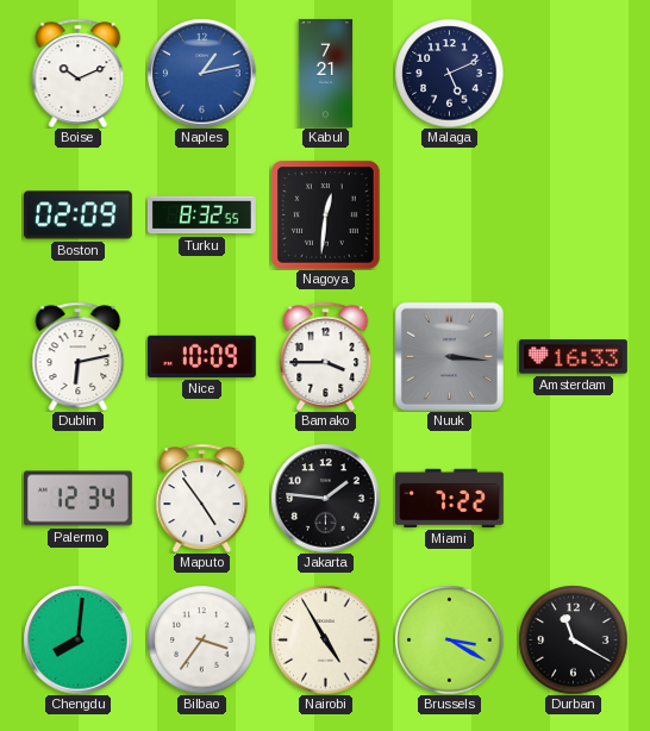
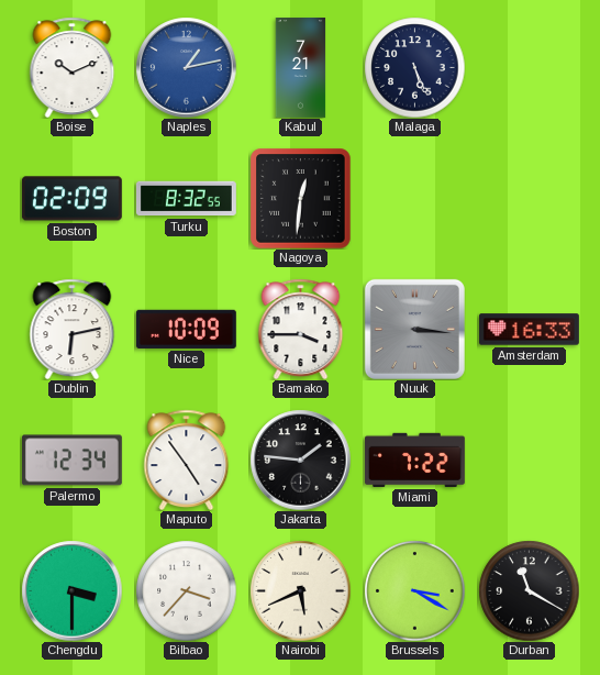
Malaga: 5:11 -> 5:26 (414, 67)
Chengdu: 8:01 -> 3:30 (71, 590)
Bilbao: 3:36 -> 3:37 (186, 590)
Nairobi: 4:55 -> 5:41 (300, 590)
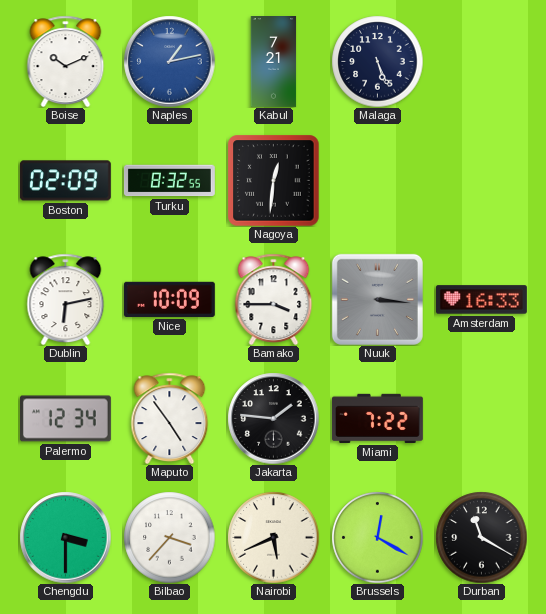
Brussels: 3:20 -> 12:20 (377, 537)
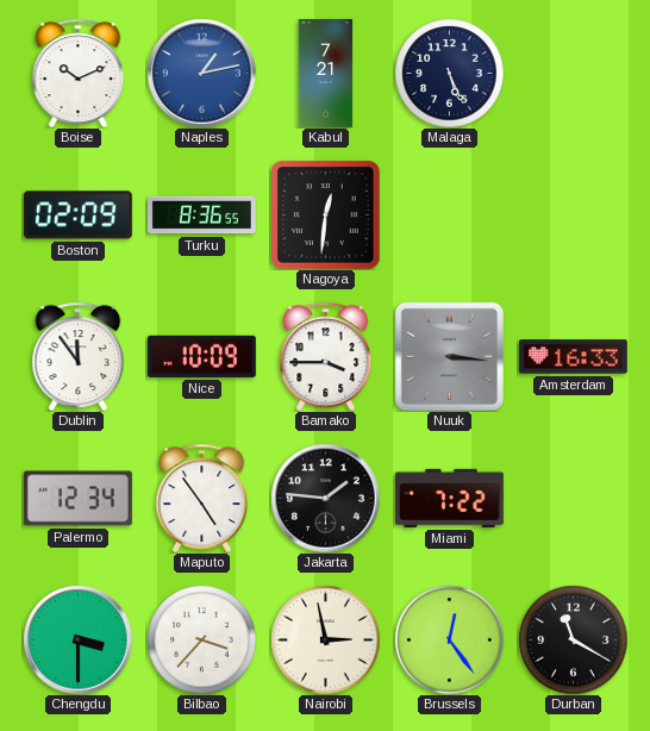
Turku: 8:32 -> 8:36 (201, 215)
Dublin: 6:13 -> 11:54 (79, 356)
Nairobi: 5:41 -> 2:58 (325, 639)
Brussels: 12:20 -> 12:24 (449, 639)
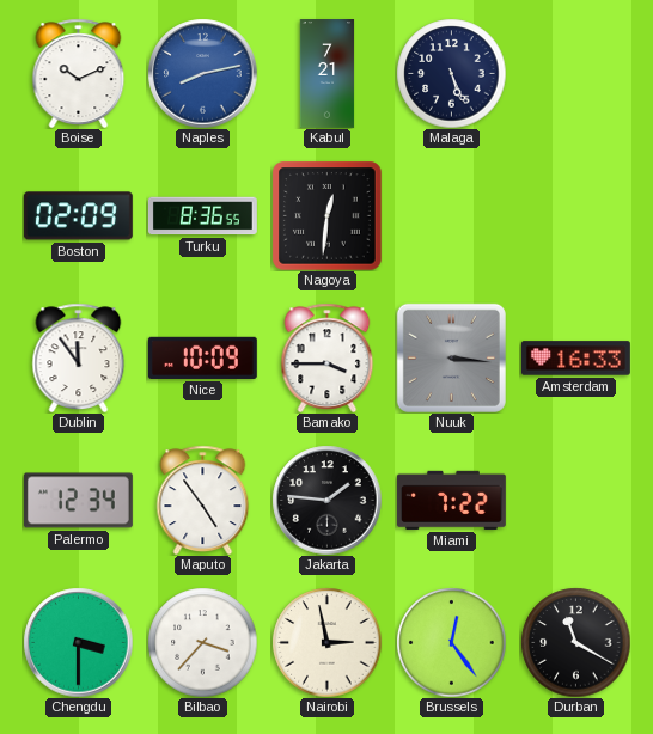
Naples: 1:13 -> 8:13 (202, 73)
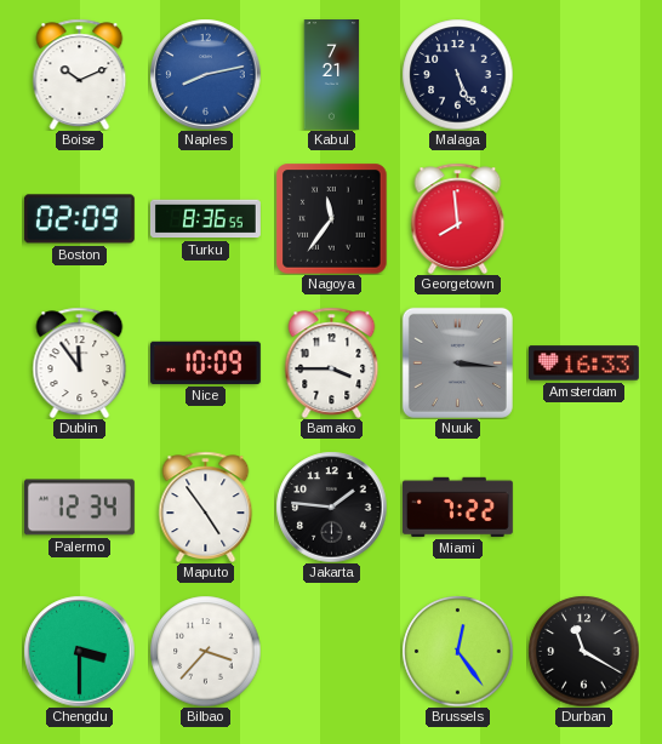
Nagoya: 12:31 -> 11:36 (331, 218)
Georgetown: none -> 7:59 (458, 218)
Nairobi: 2:58 -> none (326, 642)
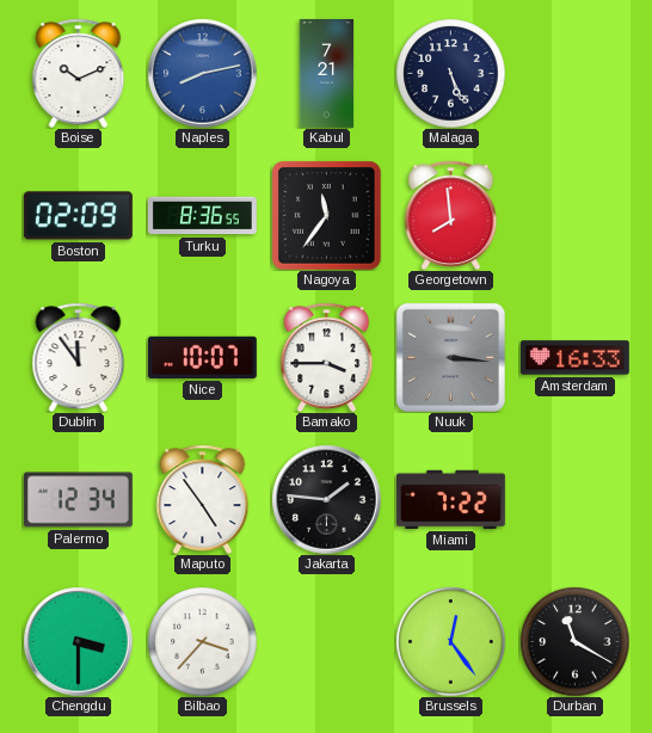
Nice: 10:09 -> 10:07 (202, 357)
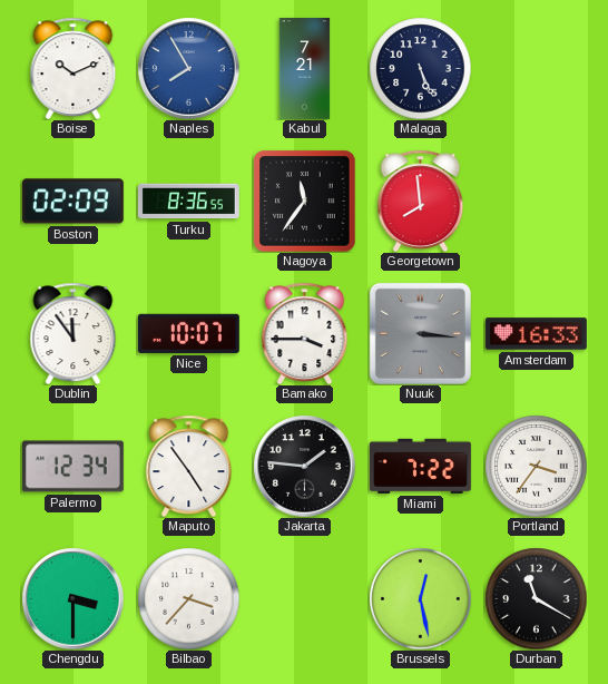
Naples: 8:13 -> 7:55 (188, 68)
Portland: none -> 3:36 (536, 466)
Brussels: 12:24 -> 12:28 (420, 598)
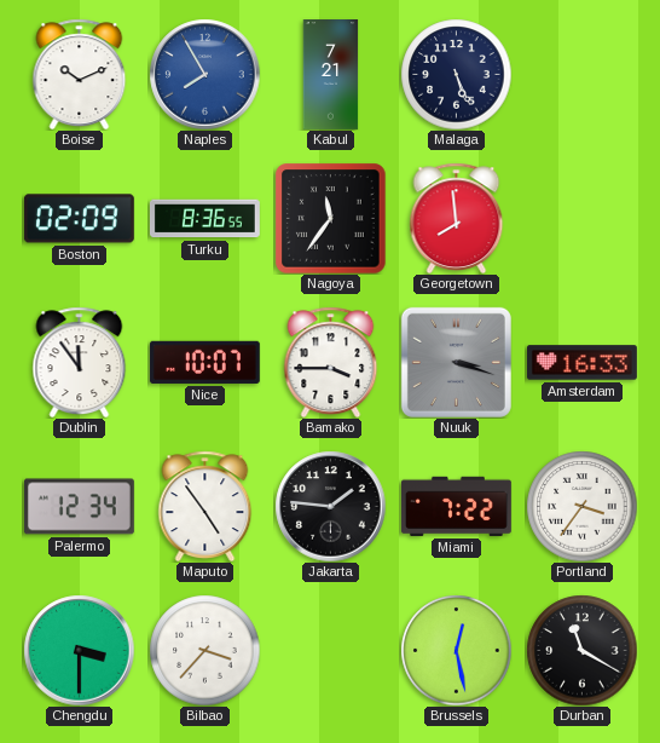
Nuuk: 3:16 -> 3:18 (456, 362)
